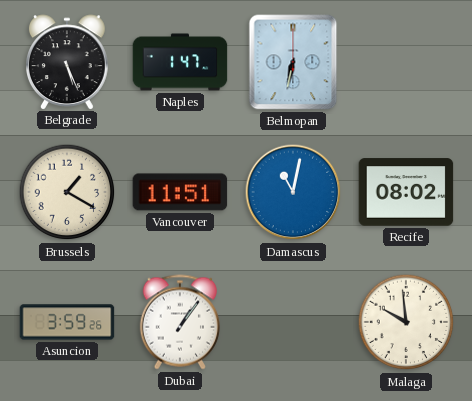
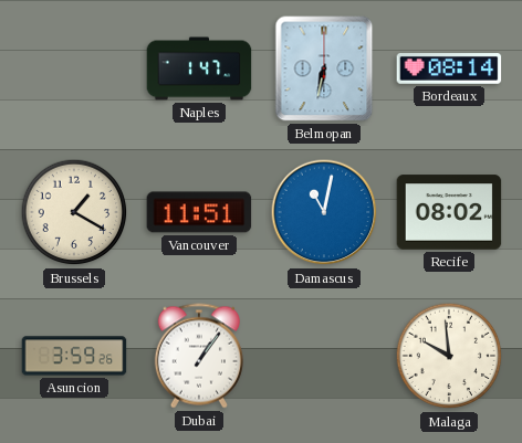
Belgrade: 5:26 -> none (68, 62)
Bordeaux: none -> 08:14 (449, 70)
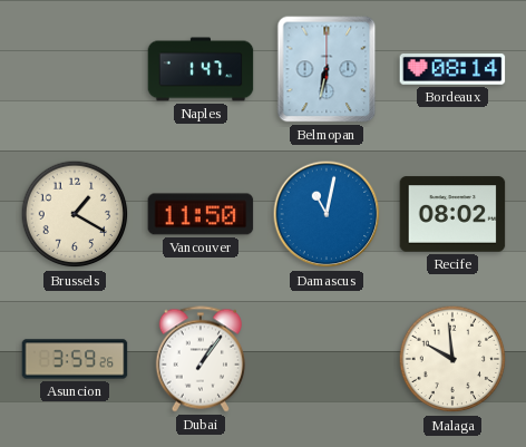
Vancouver: 11:51 -> 11:50 (201, 214)
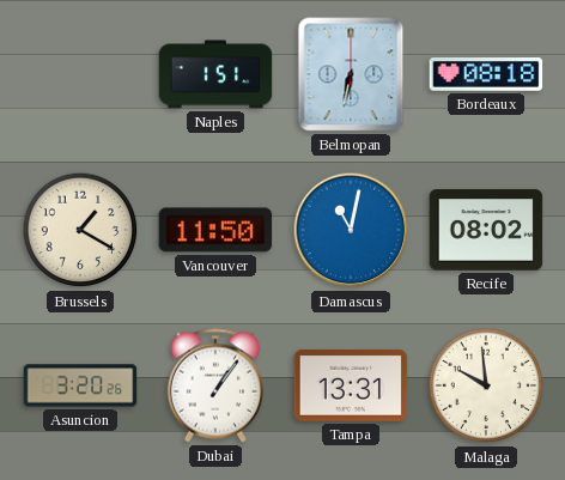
Naples: 1:47 -> 1:51 (215, 74)
Bordeaux: 08:14 -> 08:18 (486, 75)
Asuncion: 3:59 -> 3:20 (80, 385)
Tampa: none -> 13:31 (351, 385)
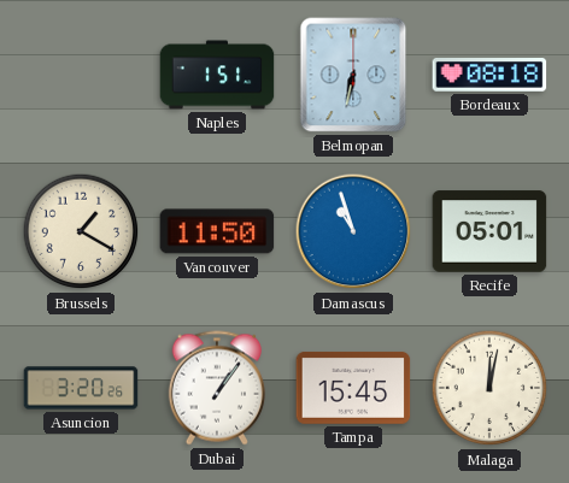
Damascus: 11:02 -> 10:57 (353, 231)
Recife: 08:02 -> 05:01 (489, 231)
Tampa: 13:31 -> 15:45 (353, 388)
Malaga: 9:59 -> 12:02 (489, 388)
